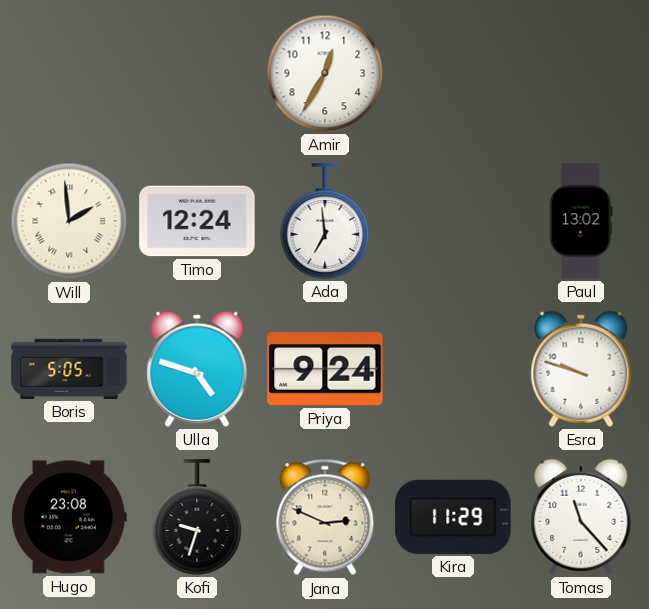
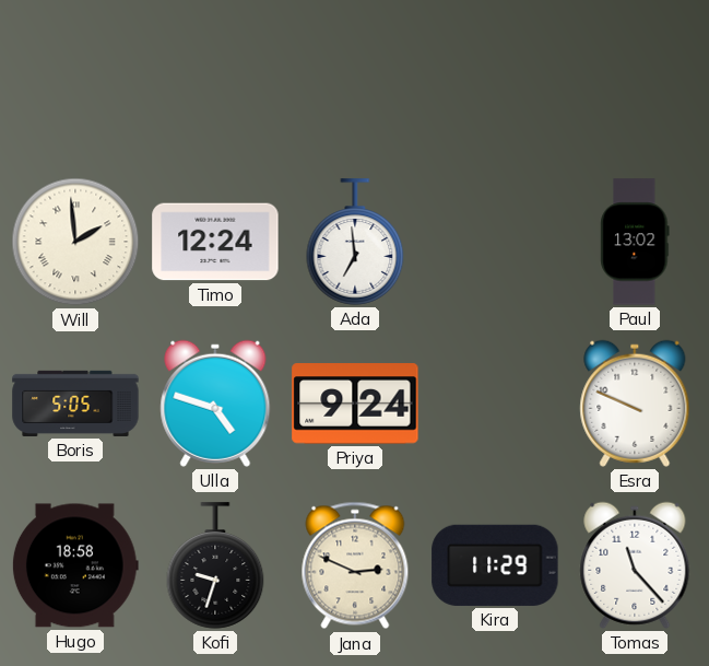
Amir: 12:35 -> none (325, 73)
Esra: 9:48 -> 9:49 (635, 404)
Hugo: 23:08 -> 18:58 (75, 565)
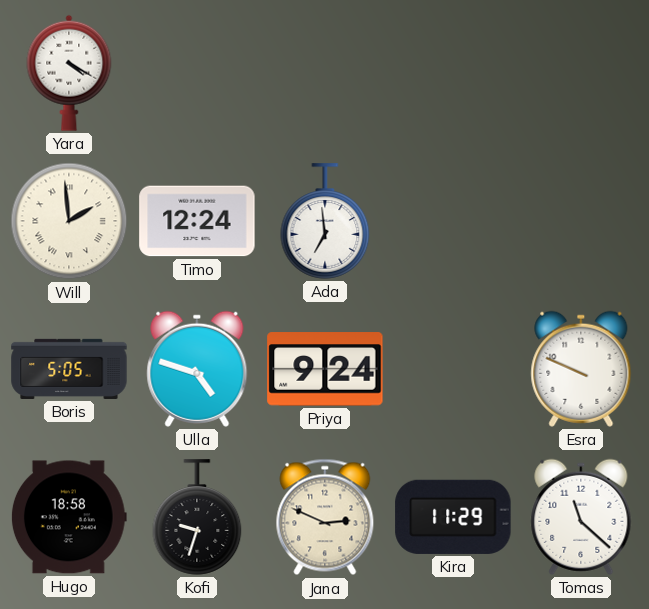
Yara: none -> 4:20 (69, 73)
Paul: 13:02 -> none (635, 242)
Tomas: 11:23 -> 11:22 (581, 517)
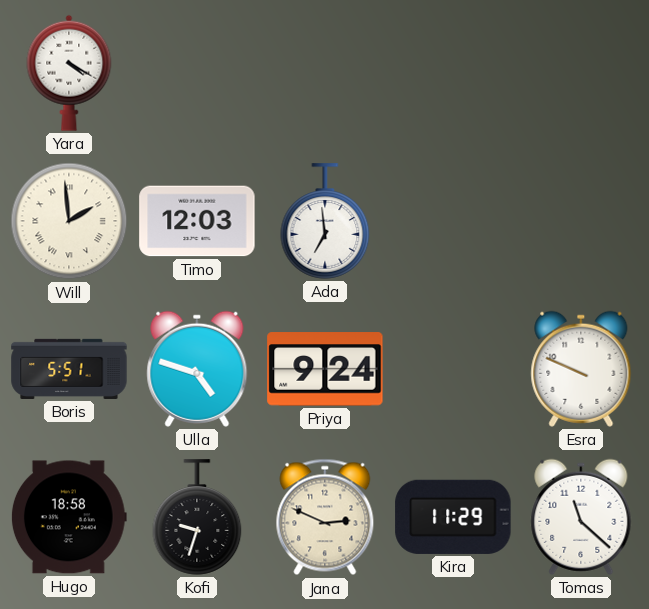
Timo: 12:24 -> 12:03 (197, 221)
Boris: 5:05 -> 5:51 (69, 369)
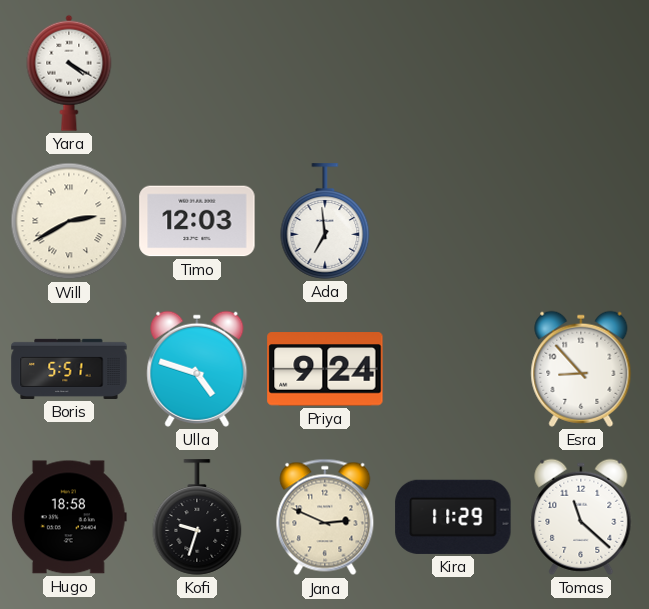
Will: 1:59 -> 2:40 (69, 221)
Esra: 9:49 -> 8:53 (581, 369)
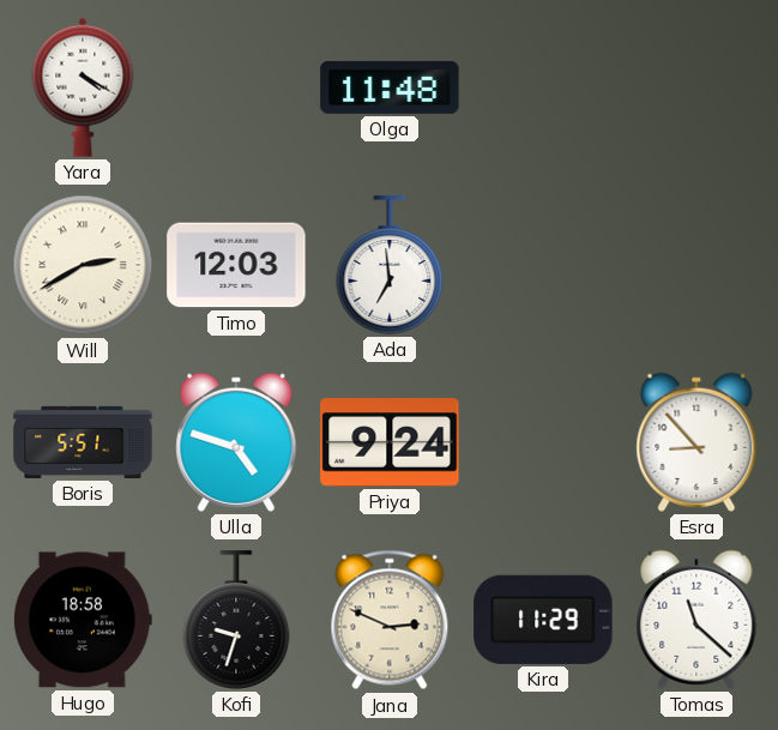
Olga: none -> 11:48 (390, 88)
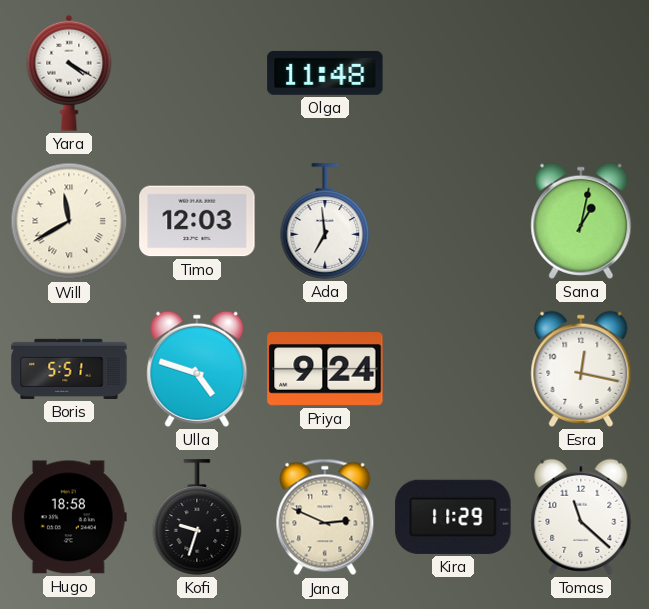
Will: 2:40 -> 11:40 (69, 221)
Sana: none -> 1:02 (581, 221)
Esra: 8:53 -> 12:17 (581, 369)
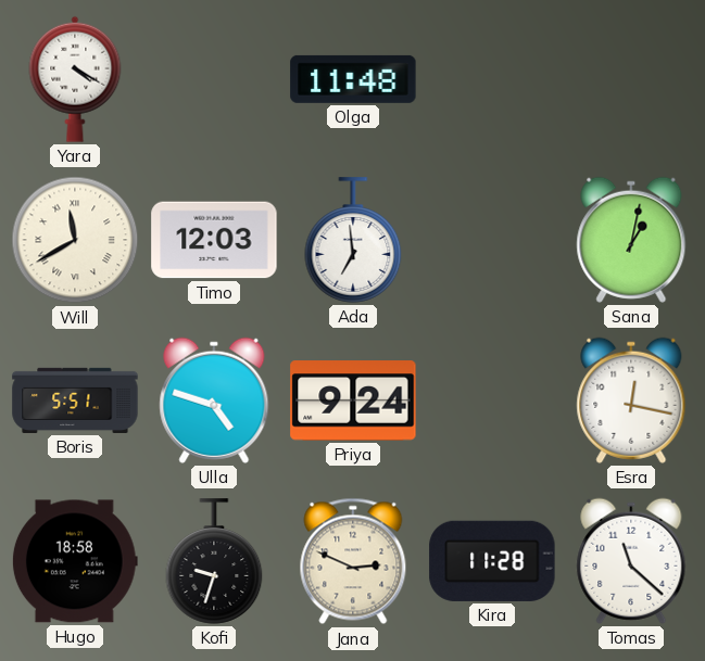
Kira: 11:29 -> 11:28 (492, 561)
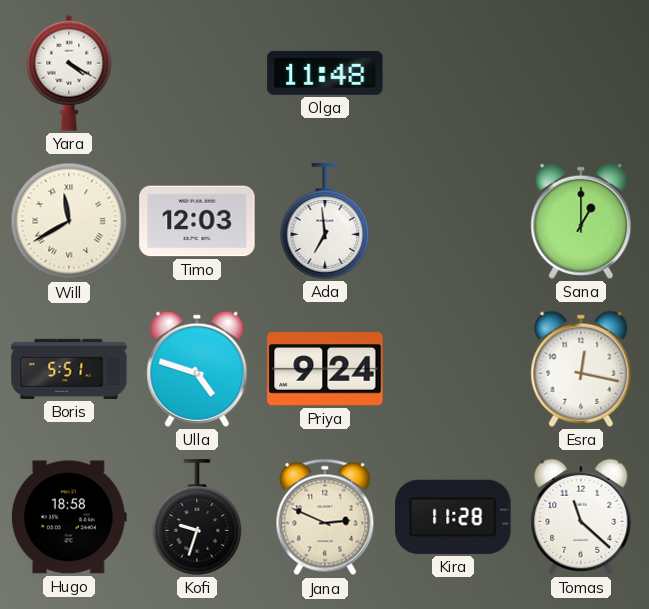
Sana: 1:02 -> 1:00 (581, 221)
